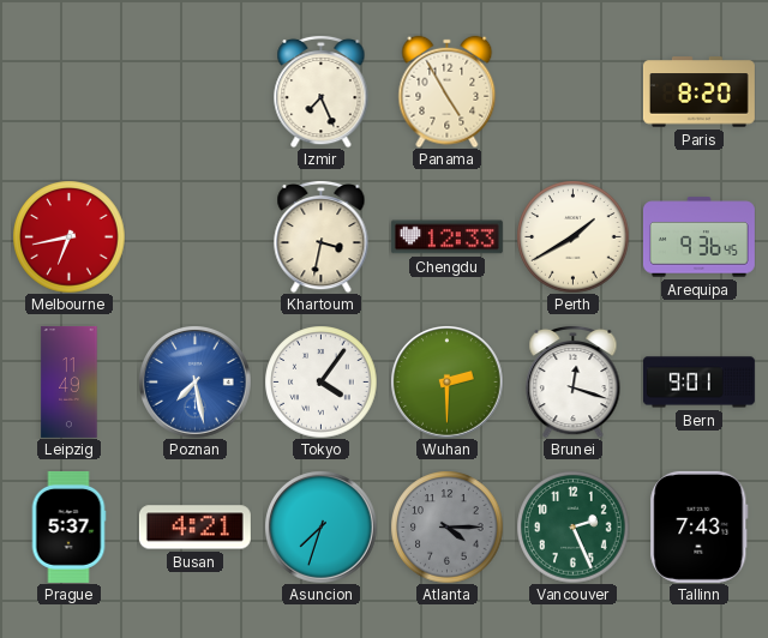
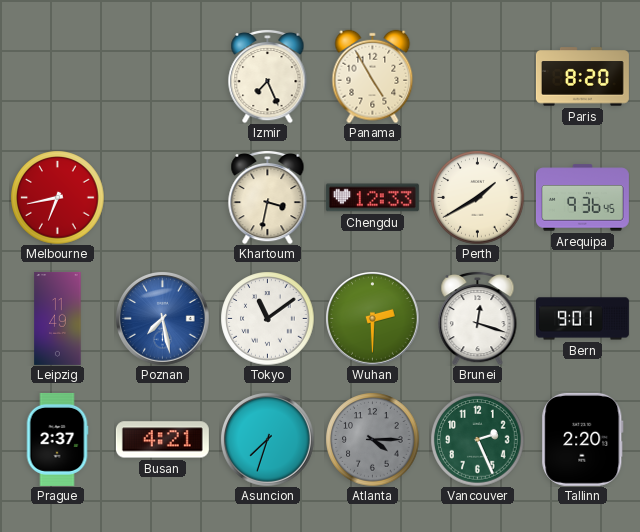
Tokyo: 4:06 -> 11:09 (267, 318)
Prague: 5:37 -> 2:37 (57, 439)
Tallinn: 7:43 -> 2:20 (583, 439)
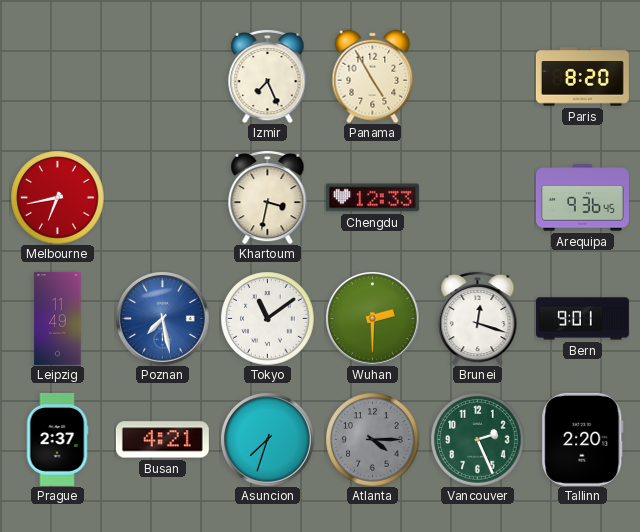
Perth: 1:40 -> none (477, 197)
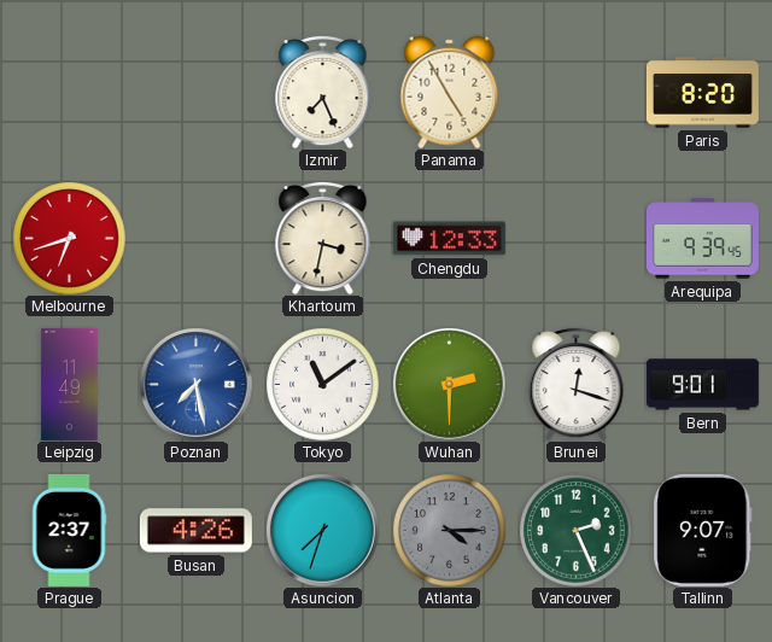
Melbourne: 6:43 -> 6:42 (69, 238)
Arequipa: 9:36 -> 9:39 (702, 239)
Busan: 4:21 -> 4:26 (195, 531)
Tallinn: 2:20 -> 9:07 (703, 530)
